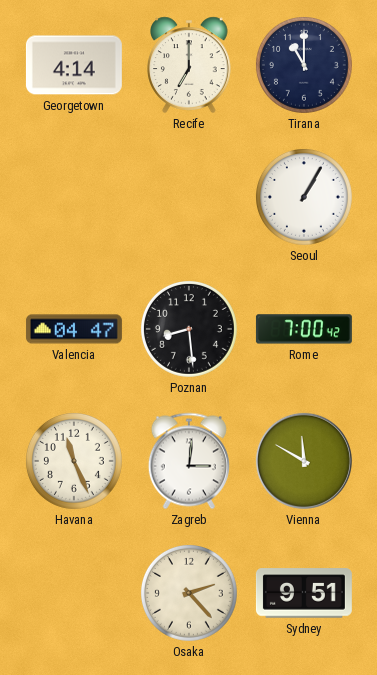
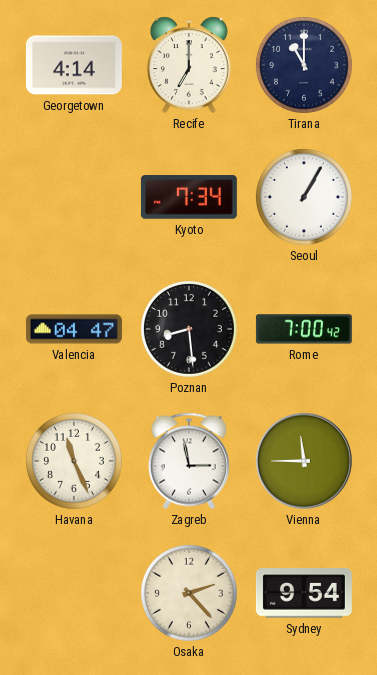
Kyoto: none -> 7:34 (189, 197)
Zagreb: 3:01 -> 2:58 (189, 461)
Vienna: 11:50 -> 11:45 (304, 461)
Sydney: 9:51 -> 9:54 (304, 593)
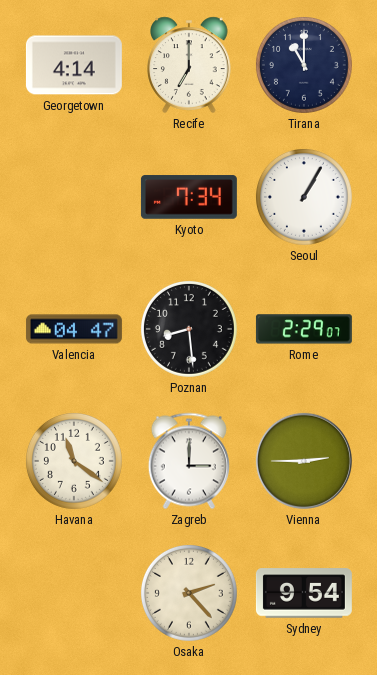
Rome: 7:00 -> 2:29 (304, 329)
Havana: 11:26 -> 11:21 (74, 461)
Zagreb: 2:58 -> 3:00 (189, 461)
Vienna: 11:45 -> 2:45 (304, 461)
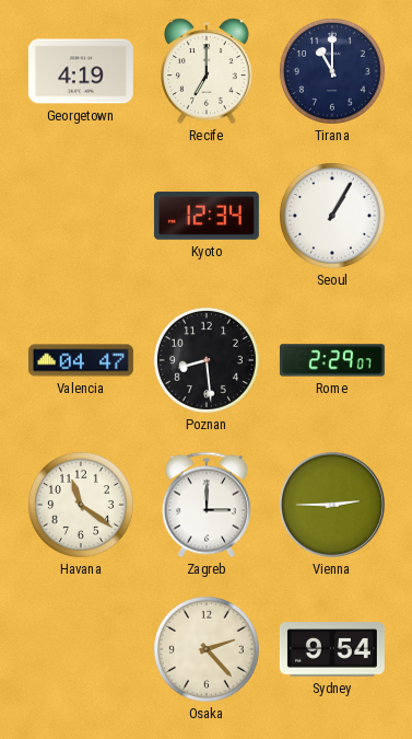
Georgetown: 4:14 -> 4:19 (81, 71)
Kyoto: 7:34 -> 12:34 (207, 216)
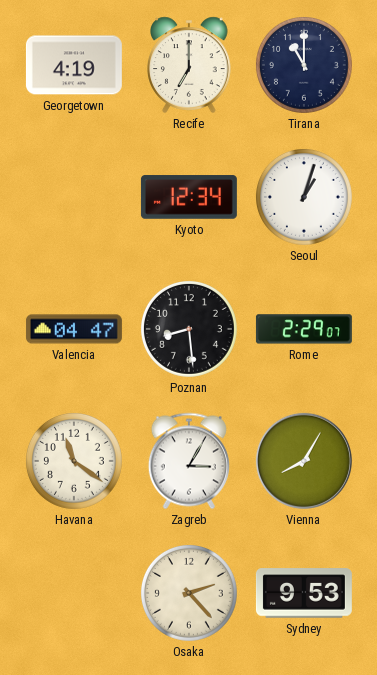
Seoul: 1:05 -> 1:03 (304, 197)
Zagreb: 3:00 -> 3:05 (189, 461)
Vienna: 2:45 -> 8:05 (304, 461)
Sydney: 9:54 -> 9:53 (304, 593)
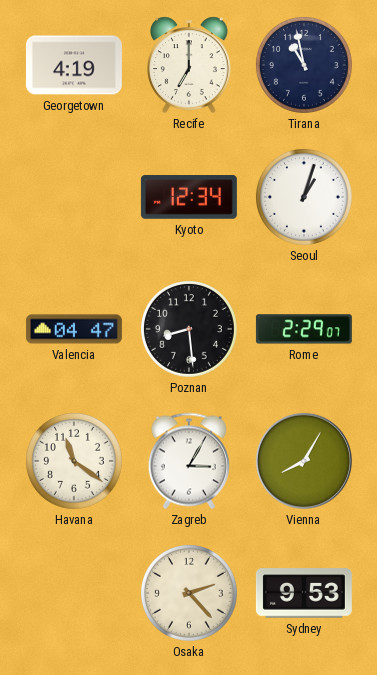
Tirana: 11:00 -> 10:58 (304, 65)
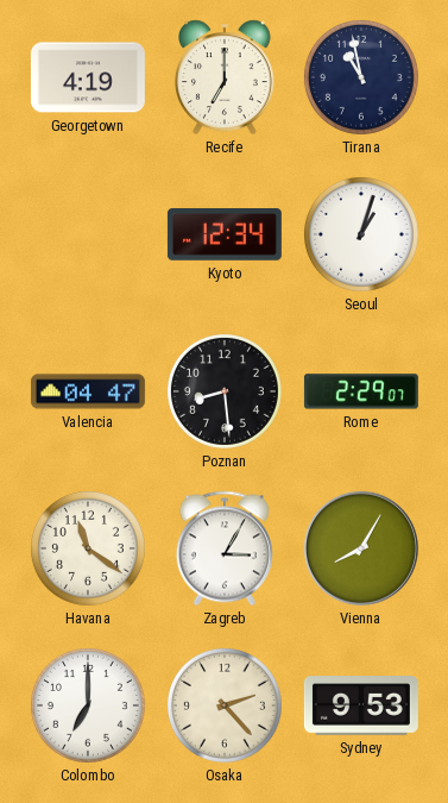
Colombo: none -> 7:00 (88, 705)
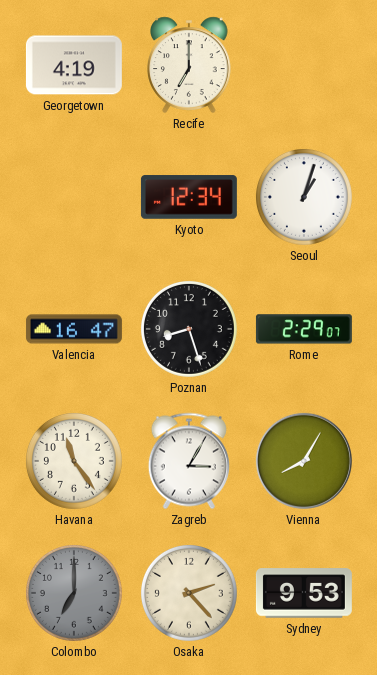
Tirana: 10:58 -> none (361, 77)
Valencia: 04:47 -> 16:47 (74, 329)
Poznan: 8:29 -> 8:27 (189, 329)
Havana: 11:21 -> 11:24 (74, 461)
Colombo dial: white -> grey (74, 593)
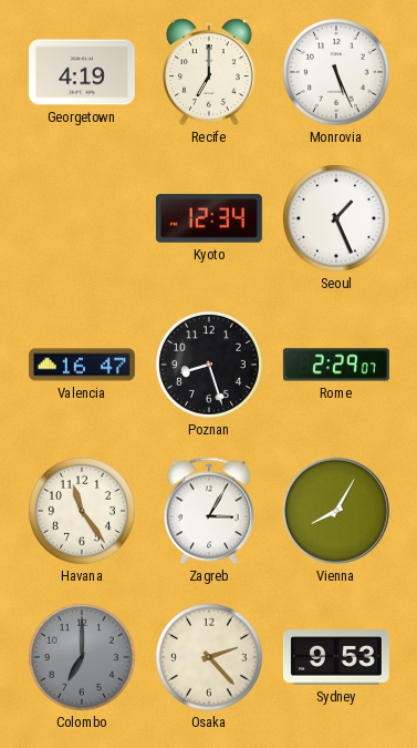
Monrovia: none -> 5:26 (336, 72)
Seoul: 1:03 -> 1:26 (336, 218)
